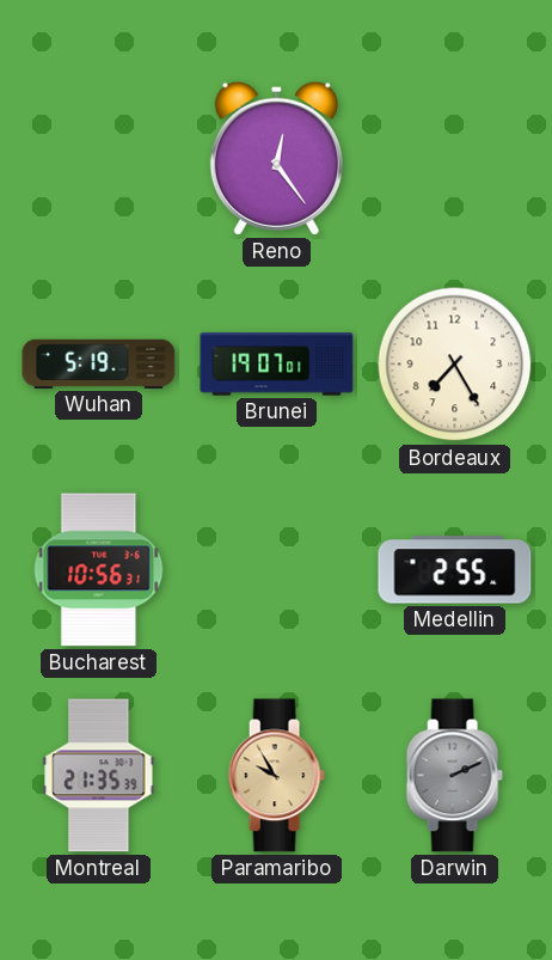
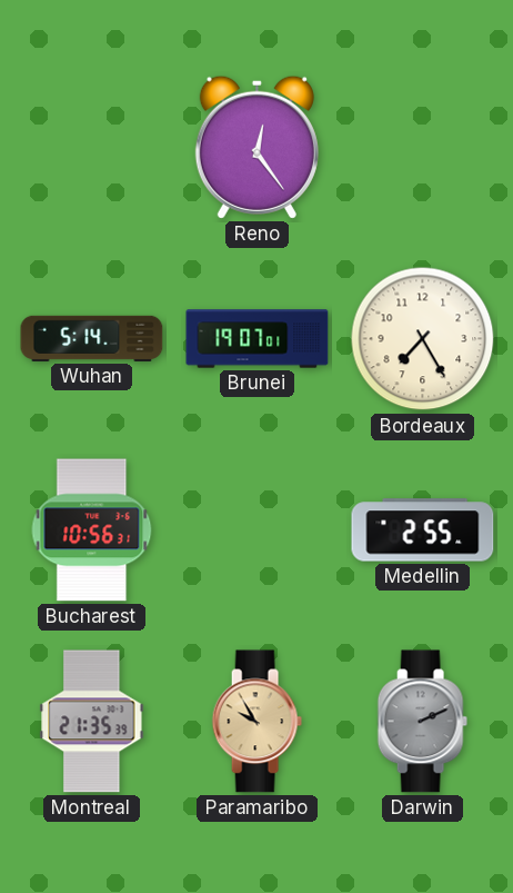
Wuhan: 5:19 -> 5:14 (92, 338)
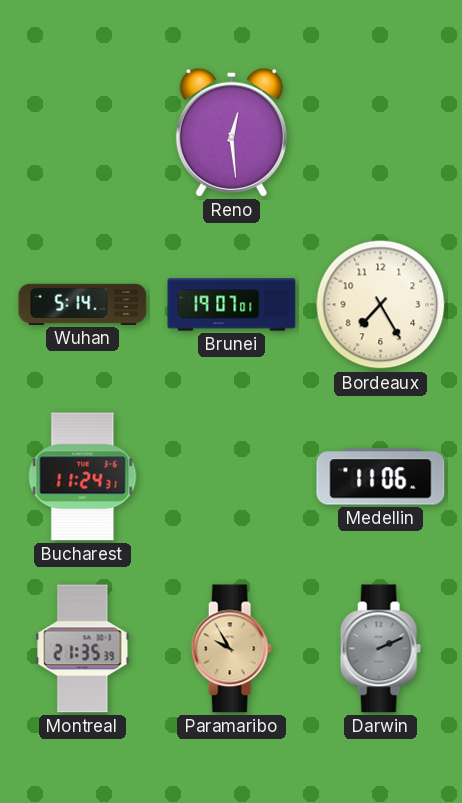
Reno: 12:24 -> 12:29 (231, 132)
Bucharest: 10:56 -> 11:24 (83, 477)
Medellin: 2:55 -> 11:06 (381, 477)
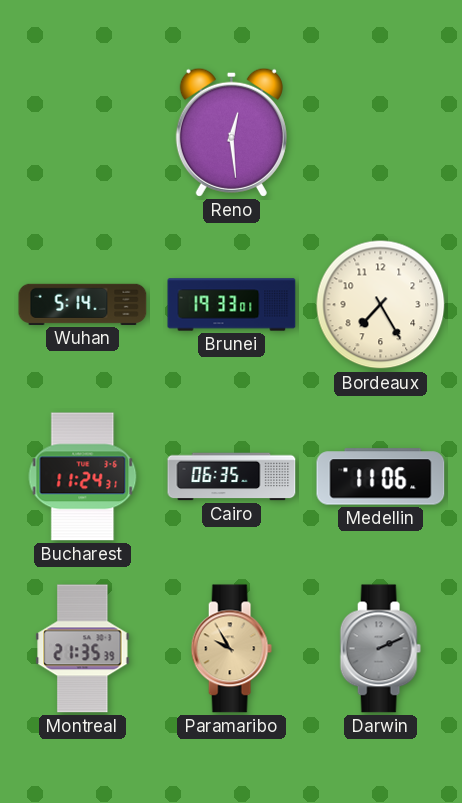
Brunei: 19:07 -> 19:33 (232, 305)
Cairo: none -> 06:35 (232, 477)
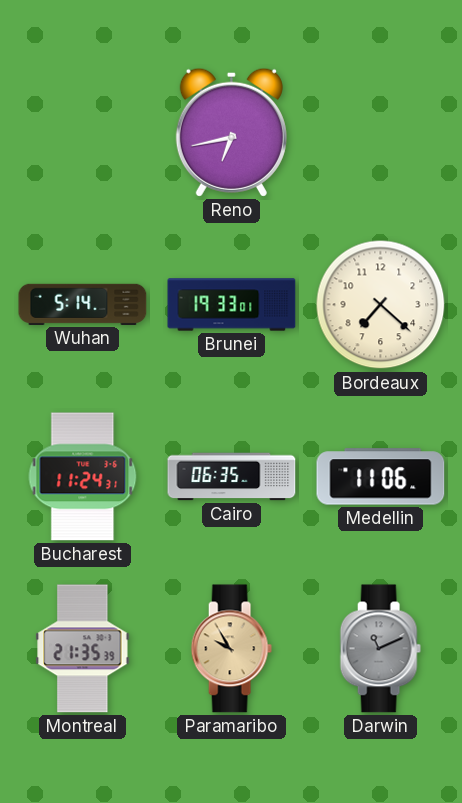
Reno: 12:29 -> 6:43 (231, 132)
Bordeaux: 7:25 -> 7:22 (381, 305)
Darwin: 2:11 -> 11:11 (380, 649)
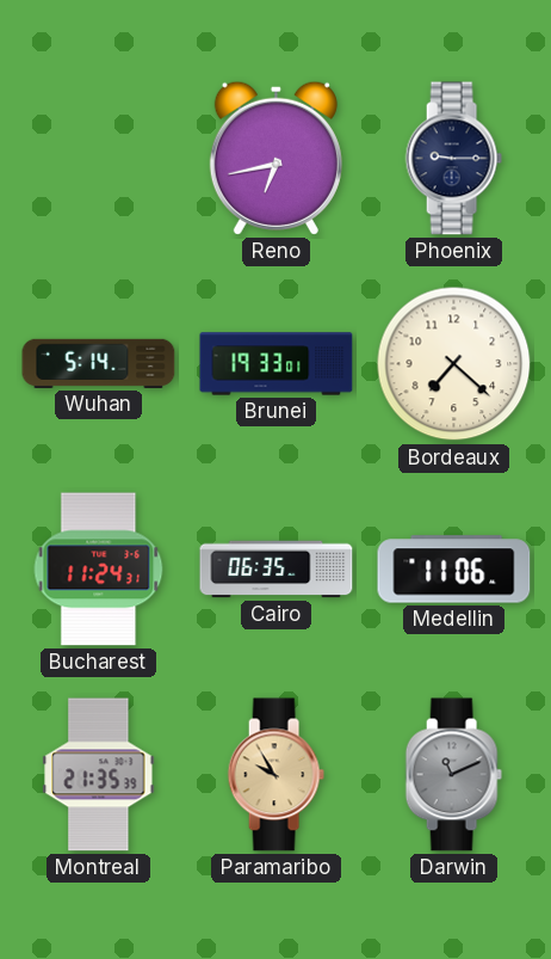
Phoenix: none -> 9:15 (453, 159)
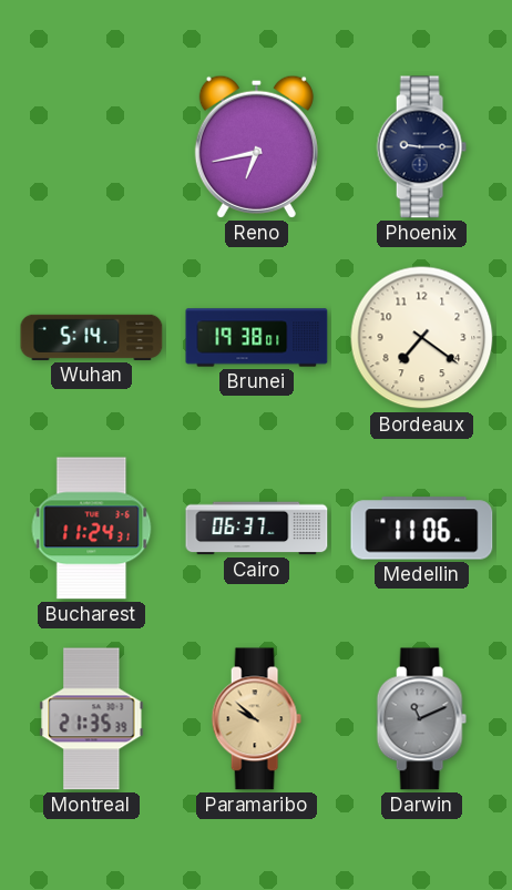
Brunei: 19:33 -> 19:38 (257, 338)
Bordeaux: 7:22 -> 7:21 (422, 338)
Cairo: 06:35 -> 06:37 (257, 529)
Paramaribo: 9:55 -> 9:52 (256, 719)
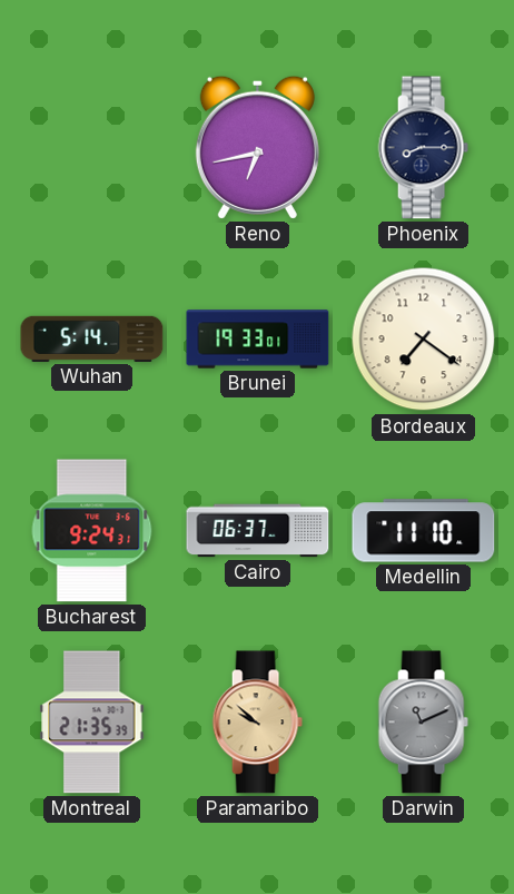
Phoenix: 9:15 -> 8:15 (423, 148)
Brunei: 19:38 -> 19:33 (258, 340)
Bucharest: 11:24 -> 9:24 (92, 531)
Medellin: 11:06 -> 11:10 (424, 531)
